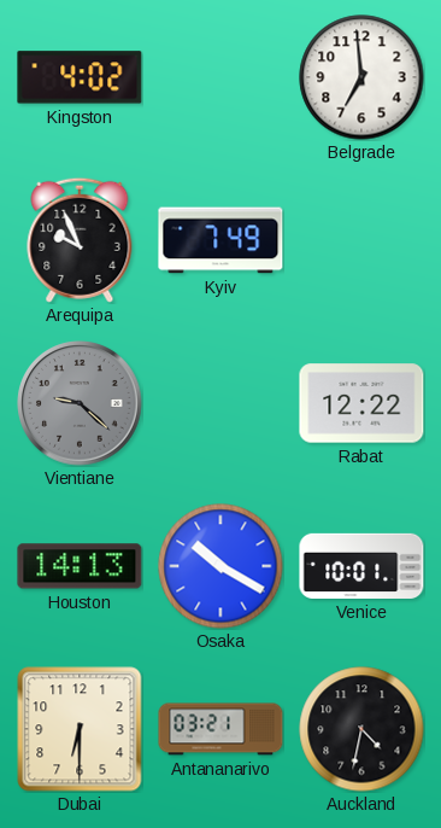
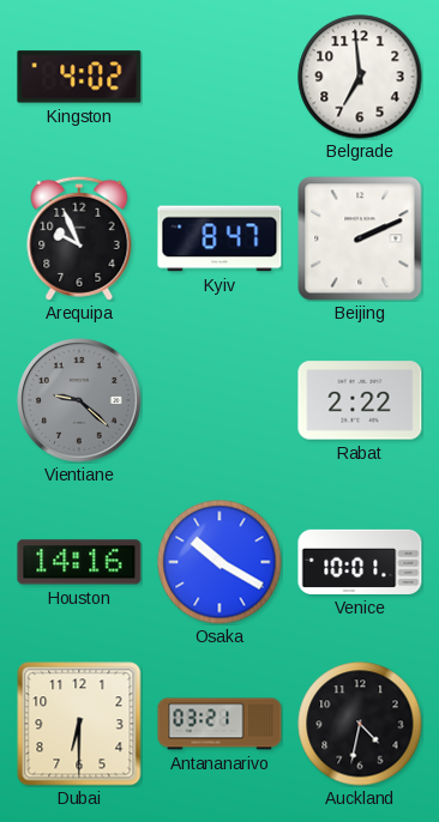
Kyiv: 7:49 -> 8:47 (220, 238)
Beijing: none -> 2:11 (360, 238)
Rabat: 12:22 -> 2:22 (360, 400)
Houston: 14:13 -> 14:16 (79, 562)
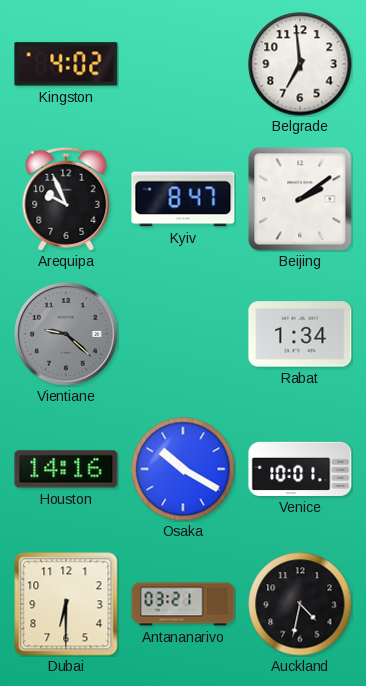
Beijing: 2:11 -> 2:09 (300, 199)
Rabat: 2:22 -> 1:34 (300, 334)
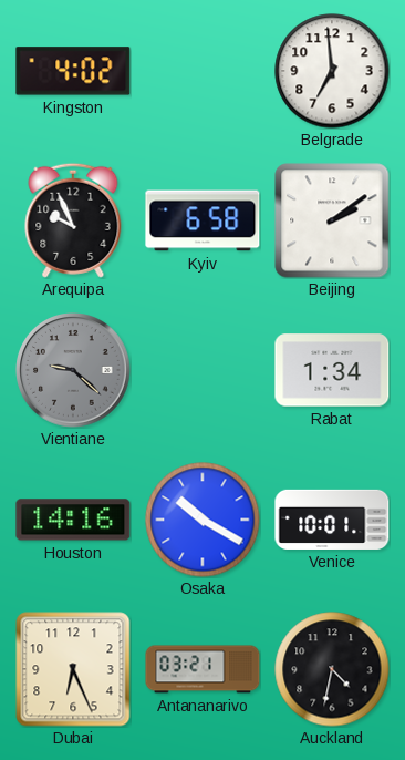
Kyiv: 8:47 -> 6:58 (202, 220)
Dubai: 6:30 -> 6:26 (73, 669)
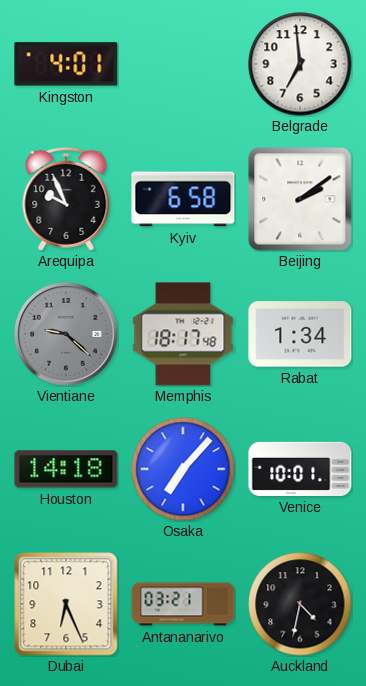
Kingston: 4:02 -> 4:01 (66, 64)
Memphis: none -> 18:17 (183, 334)
Houston: 14:16 -> 14:18 (66, 469)
Osaka: 10:20 -> 7:07 (183, 469)
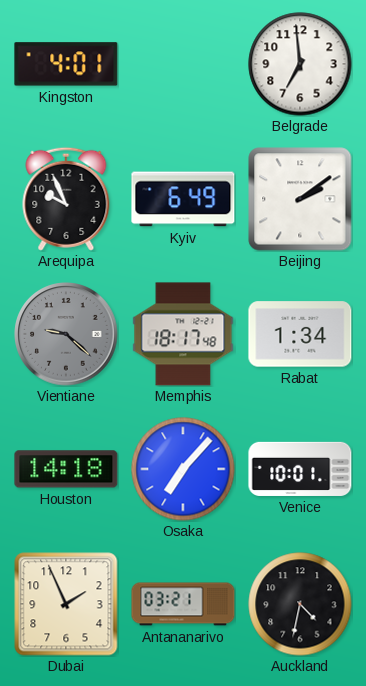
Kyiv: 6:58 -> 6:49 (183, 199)
Dubai: 6:26 -> 1:56 (66, 604)
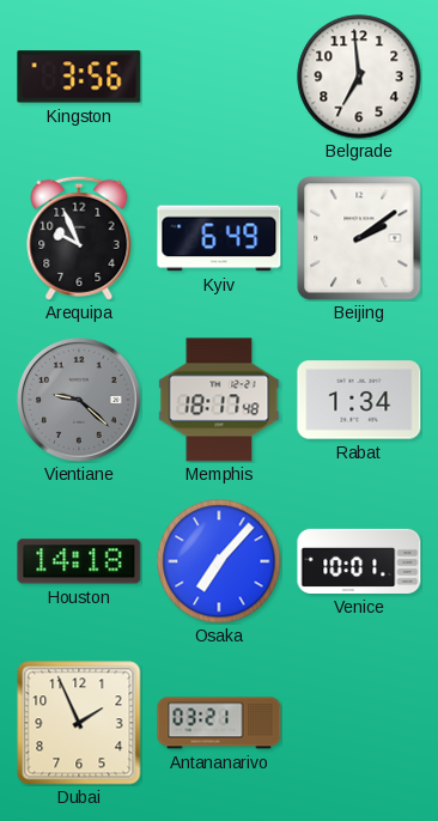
Kingston: 4:01 -> 3:56 (79, 77)
Auckland: 4:32 -> none (300, 604)
